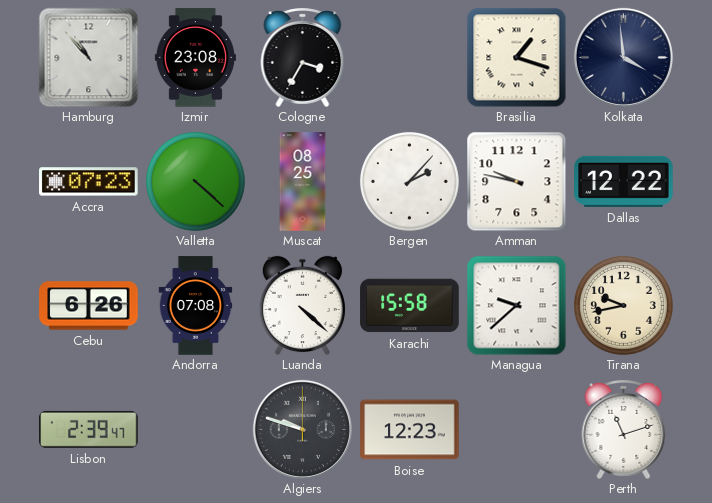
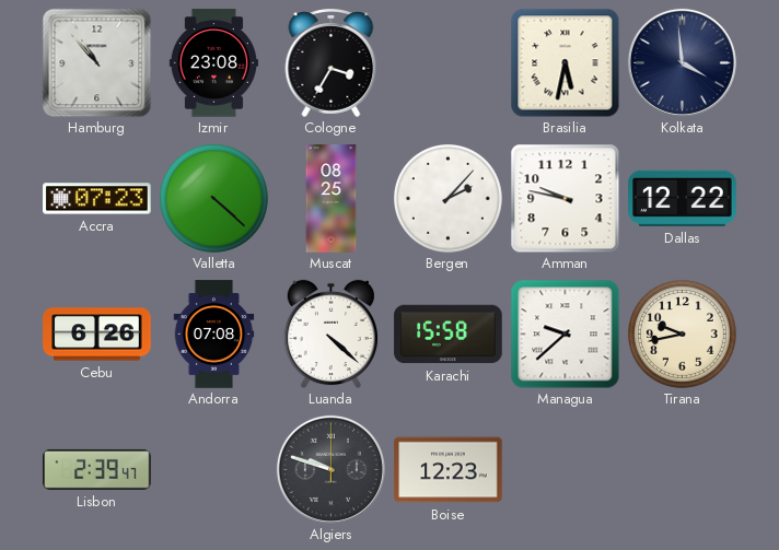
Brasilia: 1:18 -> 5:32 (565, 62)
Perth: 11:12 -> none (624, 429)
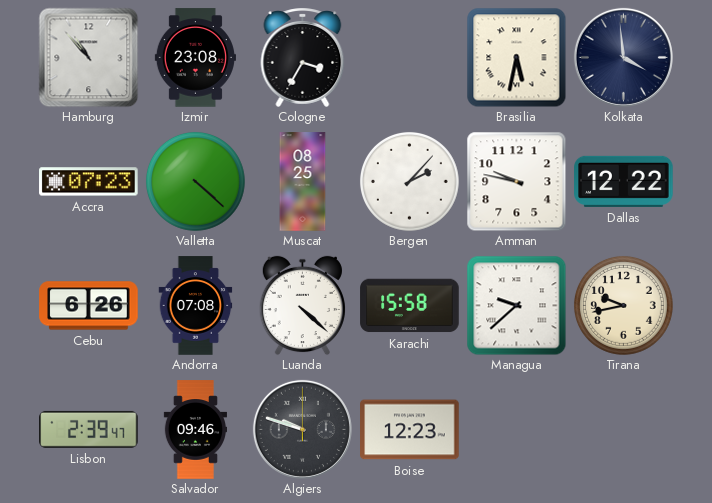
Salvador: none -> 09:46 (196, 430)
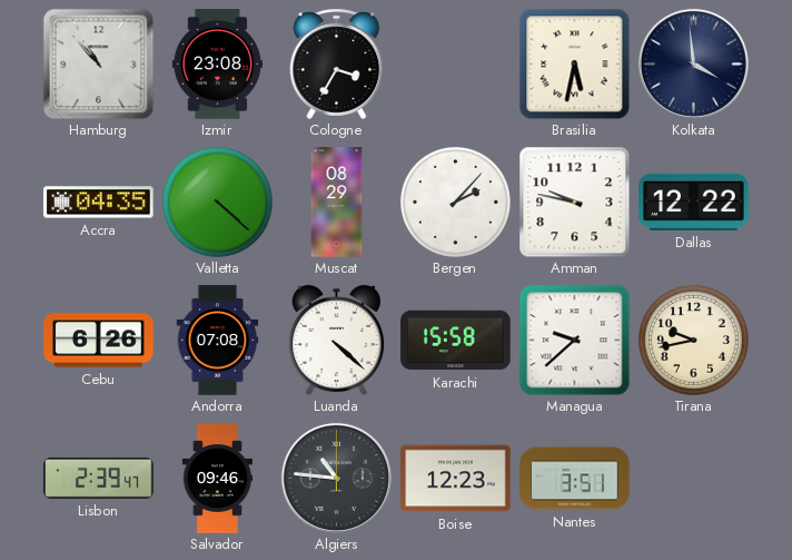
Accra: 07:23 -> 04:35 (99, 203)
Muscat: 08:25 -> 08:29 (337, 203)
Algiers: 9:48 -> 10:46 (336, 478)
Nantes: none -> 3:51 (575, 479)
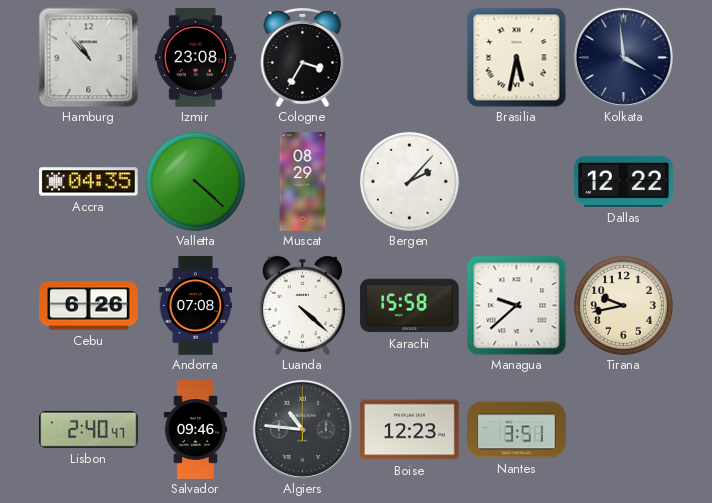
Amman: 9:47 -> none (574, 202)
Lisbon: 2:39 -> 2:40 (89, 429)
